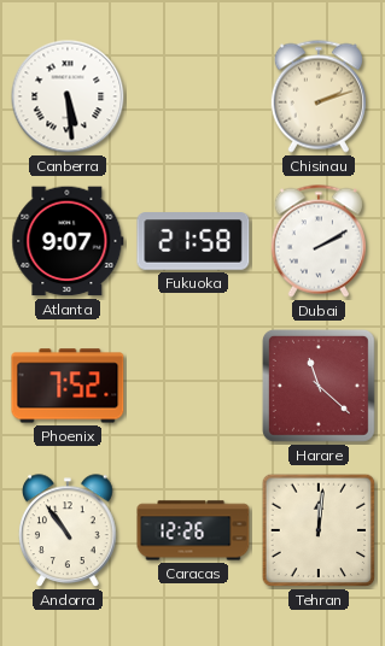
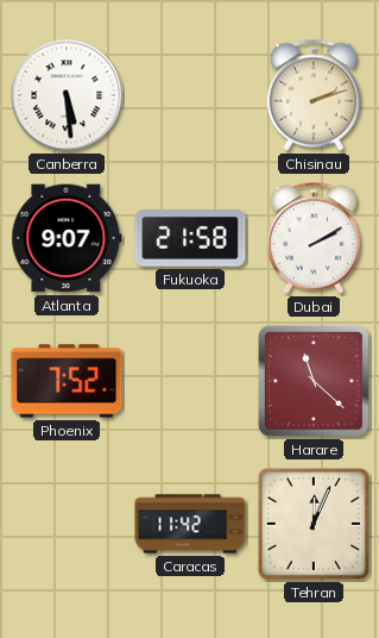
Andorra: 10:54 -> none (68, 532)
Caracas: 12:26 -> 11:42 (190, 524)
Tehran: 12:01 -> 12:04 (314, 524)
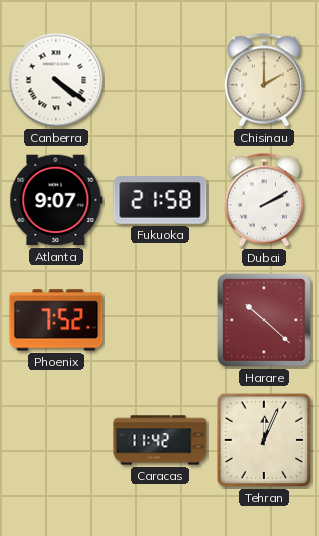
Canberra: 5:29 -> 4:21 (56, 80)
Chisinau: 2:12 -> 2:00 (264, 80)
Harare: 11:22 -> 10:22 (264, 320)
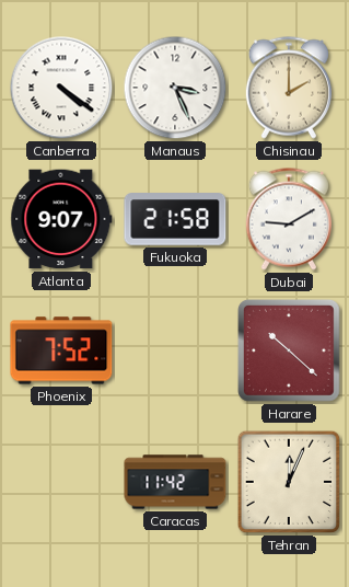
Manaus: none -> 3:26 (175, 88)
Dubai: 2:10 -> 9:10 (289, 219)
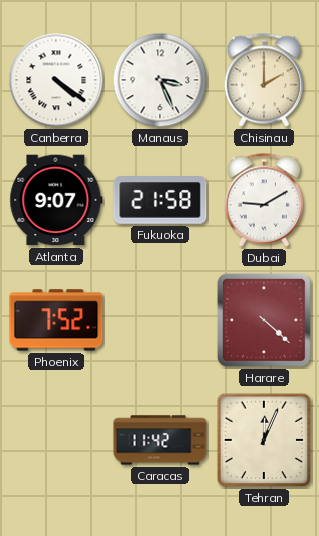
Harare: 10:22 -> 4:22 (264, 320)
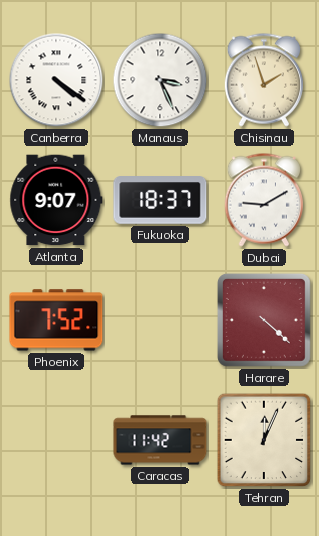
Chisinau: 2:00 -> 1:57 (264, 80)
Fukuoka: 21:58 -> 18:37 (160, 200)
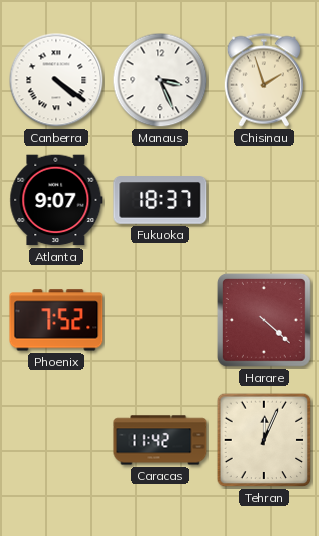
Dubai: 9:10 -> none (264, 200)
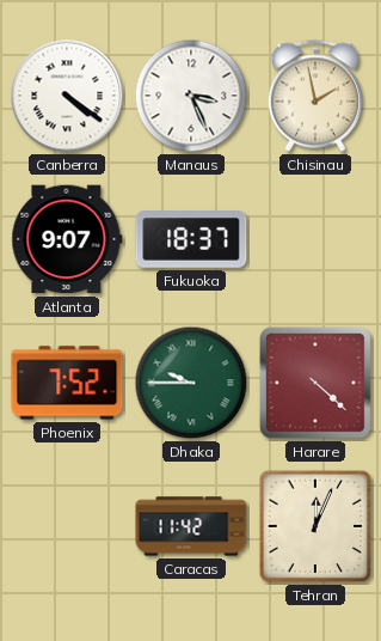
Chisinau: 1:57 -> 1:58 (315, 96)
Dhaka: none -> 9:45 (191, 383)
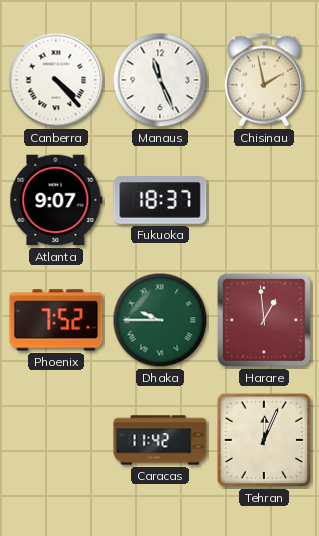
Canberra: 4:21 -> 4:23 (56, 80)
Manaus: 3:26 -> 11:26 (160, 80)
Harare: 4:22 -> 12:59 (264, 320)
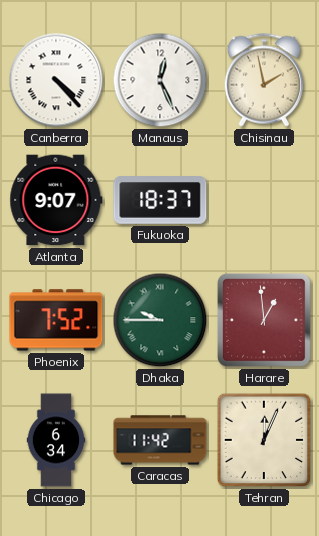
Manaus: 11:26 -> 12:26 (160, 80)
Chicago: none -> 6:34 (56, 440)
